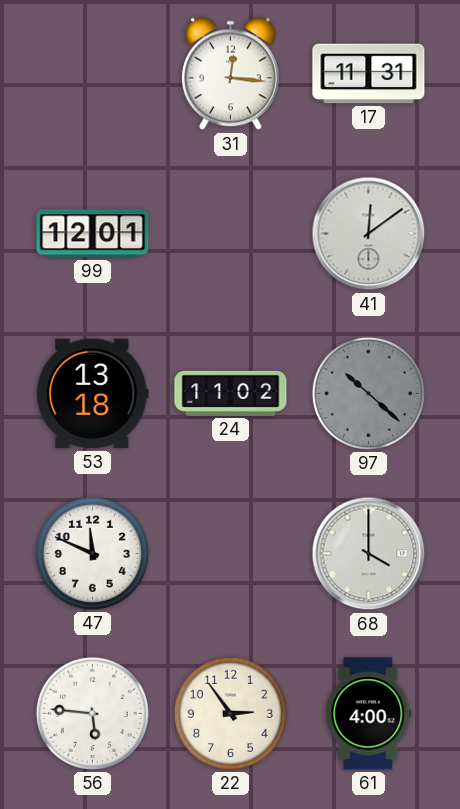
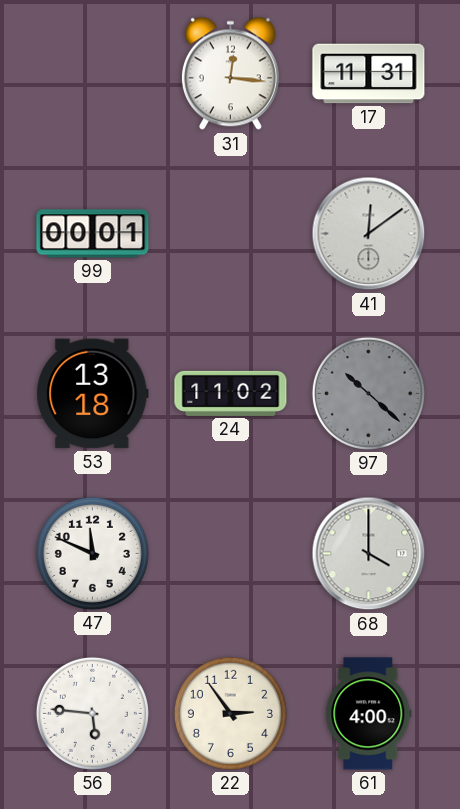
99: 12:01 -> 00:01 (93, 234)
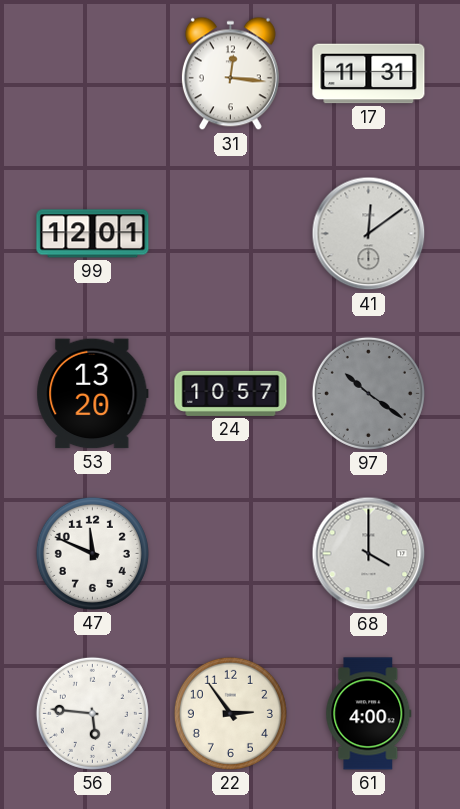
99: 00:01 -> 12:01 (93, 234)
53: 13:18 -> 13:20 (93, 394)
24: 11:02 -> 10:57 (231, 393)
97: 10:22 -> 10:21 (368, 393)
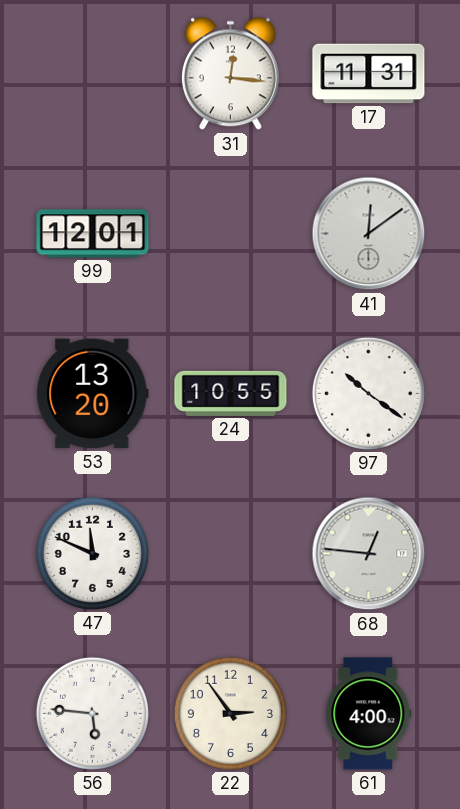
24: 10:57 -> 10:55 (231, 393)
97 dial: grey -> white (368, 393)
68: 4:00 -> 12:46 (369, 554)
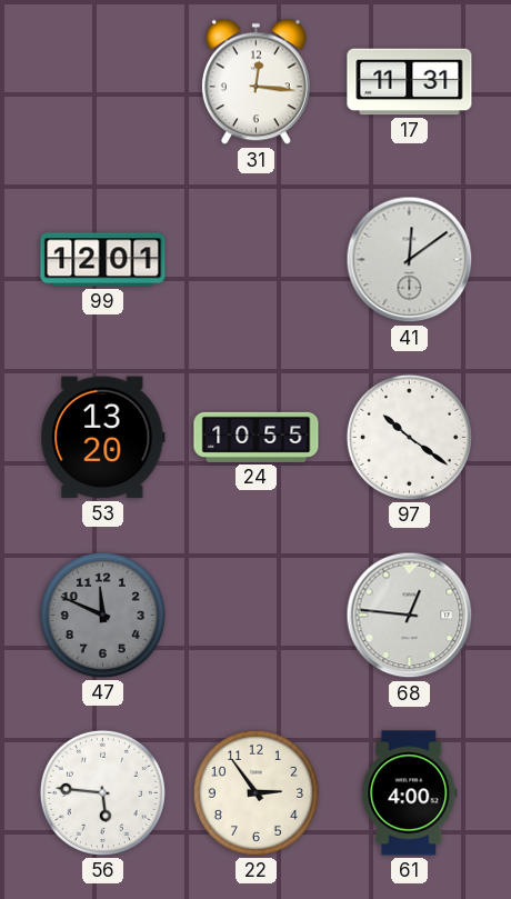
47 dial: white -> grey (102, 615)
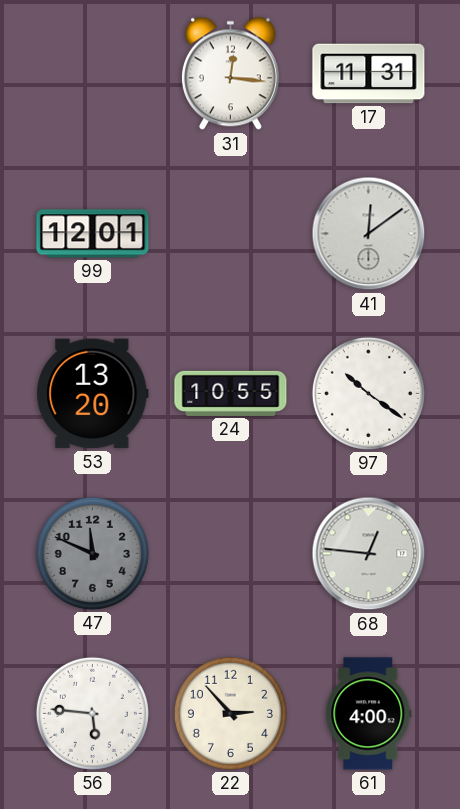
22: 2:54 -> 2:53 (230, 713)
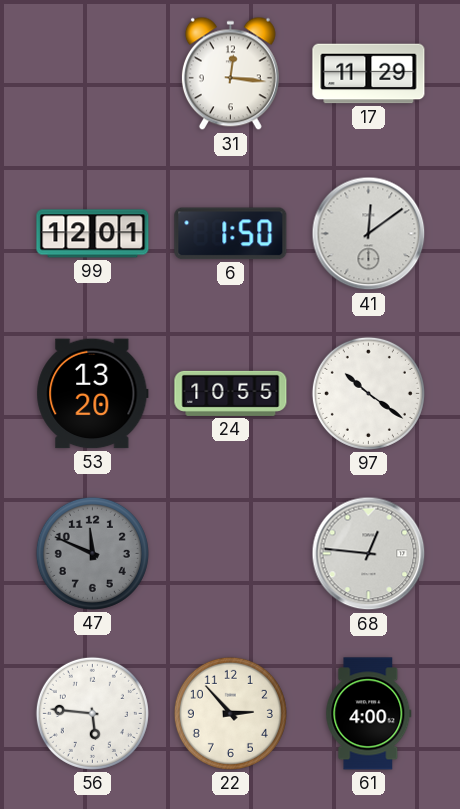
17: 11:31 -> 11:29 (369, 74)
6: none -> 1:50 (231, 234)
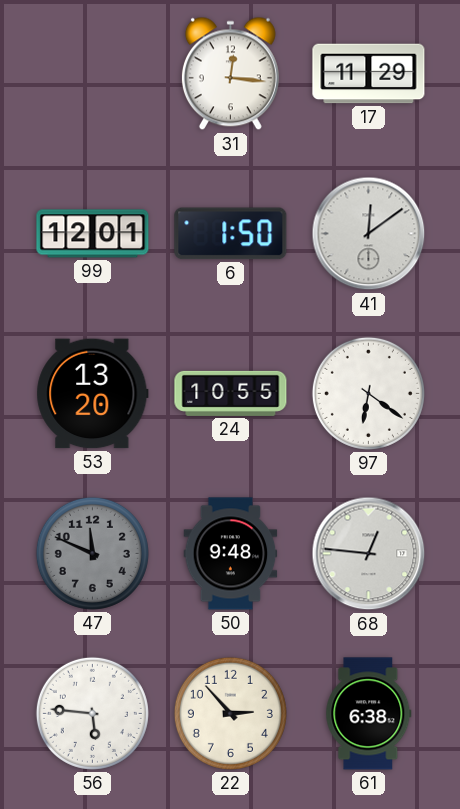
97: 10:21 -> 6:21 (368, 393)
50: none -> 9:48 (231, 554)
61: 4:00 -> 6:38 (369, 714)
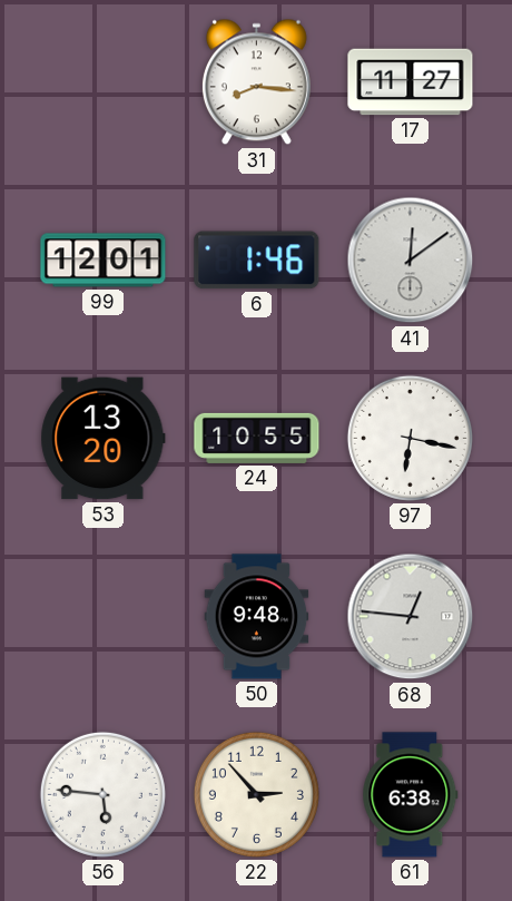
31: 12:16 -> 8:16 (256, 82)
17: 11:29 -> 11:27 (411, 82)
6: 1:50 -> 1:46 (257, 261)
97: 6:21 -> 6:17 (410, 438)
47: 11:49 -> none (92, 553)
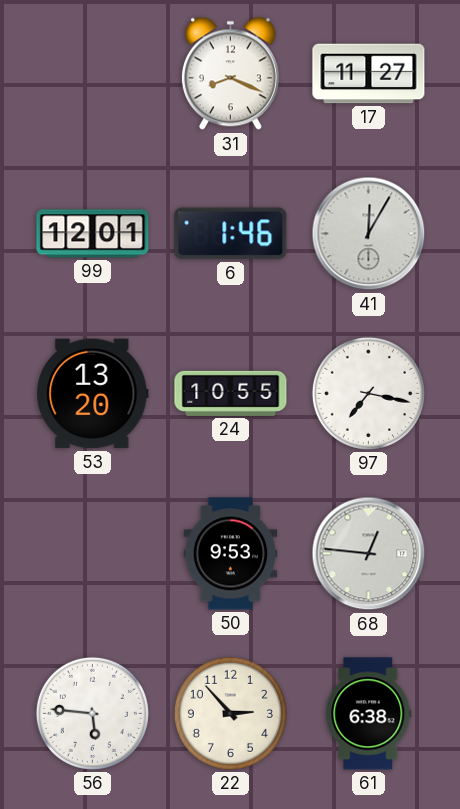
31: 8:16 -> 8:19 (230, 74)
41: 12:09 -> 12:05 (369, 234)
97: 6:17 -> 7:17 (368, 393)
50: 9:48 -> 9:53 (231, 554)
